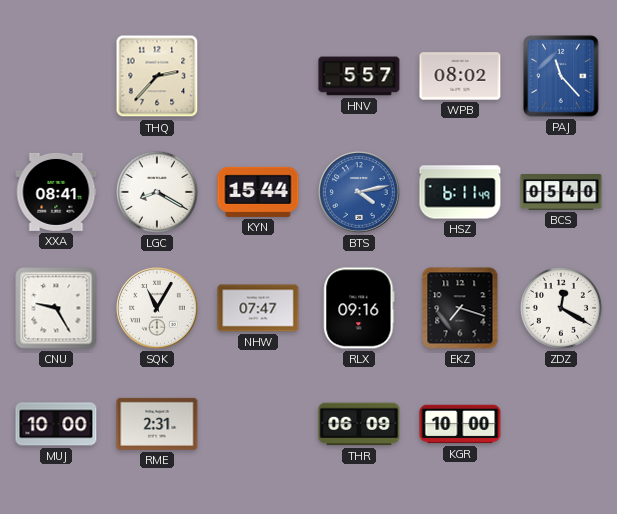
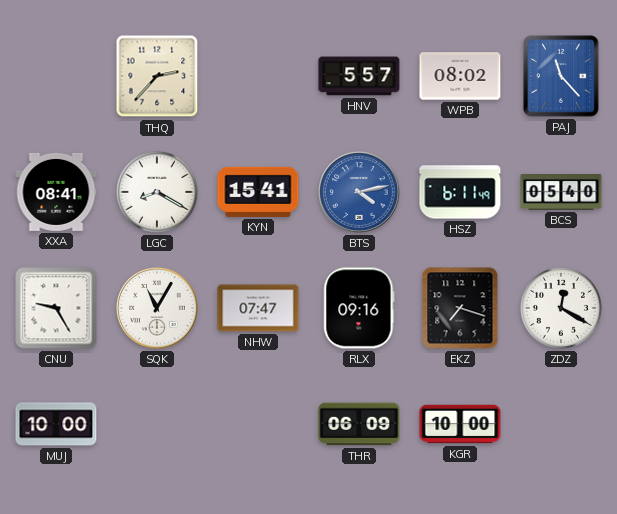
KYN: 15:44 -> 15:41 (258, 192)
RME: 2:31 -> none (157, 424)
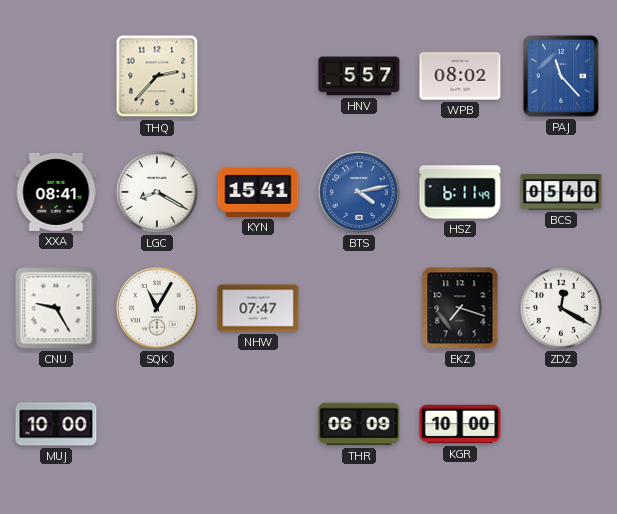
RLX: 09:16 -> none (359, 308)
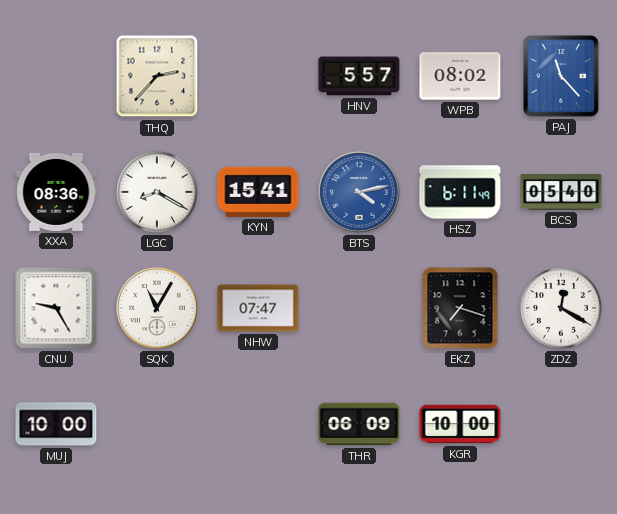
XXA: 08:41 -> 08:36 (56, 192)
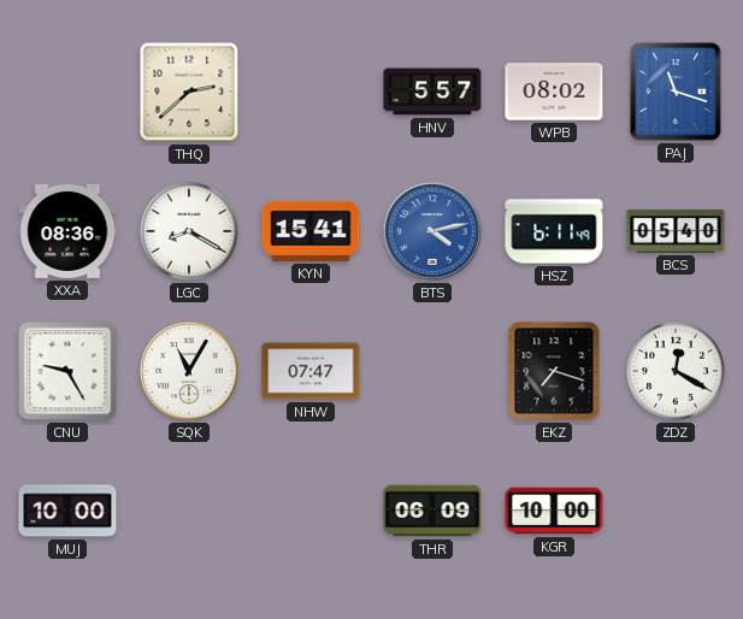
THQ: 2:37 -> 2:38 (189, 92)
PAJ: 11:23 -> 11:18 (676, 92)
